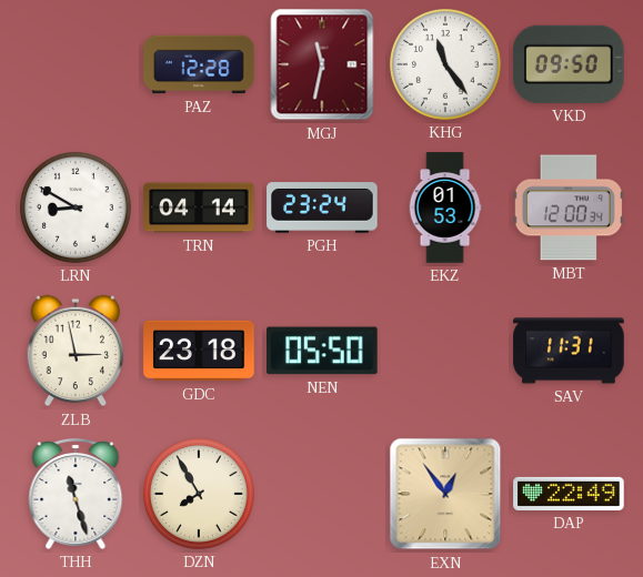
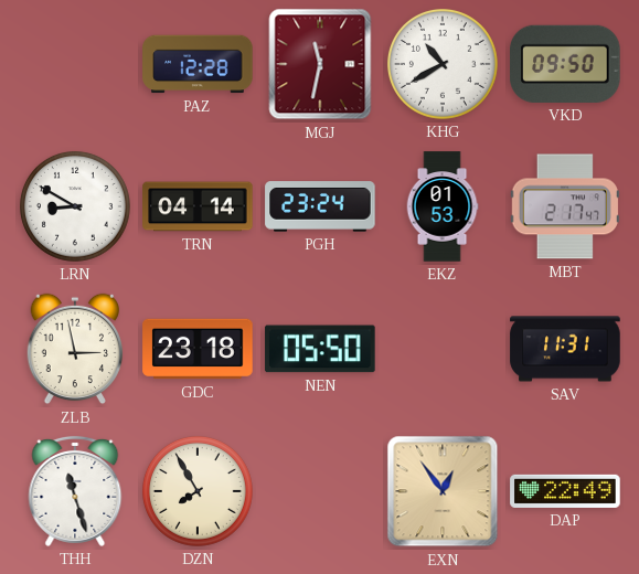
KHG: 11:24 -> 10:40 (443, 64)
MBT: 12:00 -> 2:17 (565, 206)
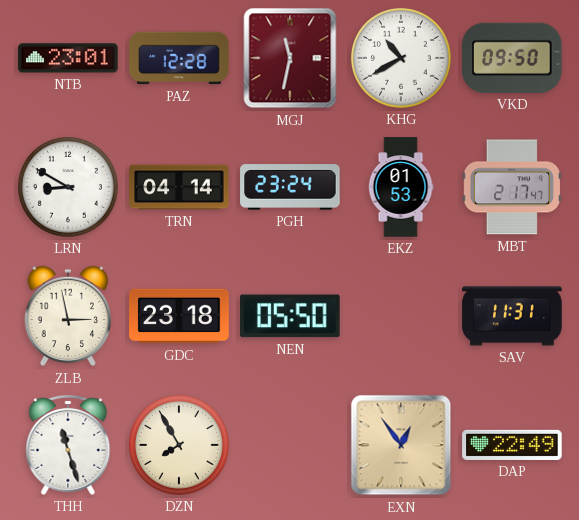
NTB: none -> 23:01 (68, 58)
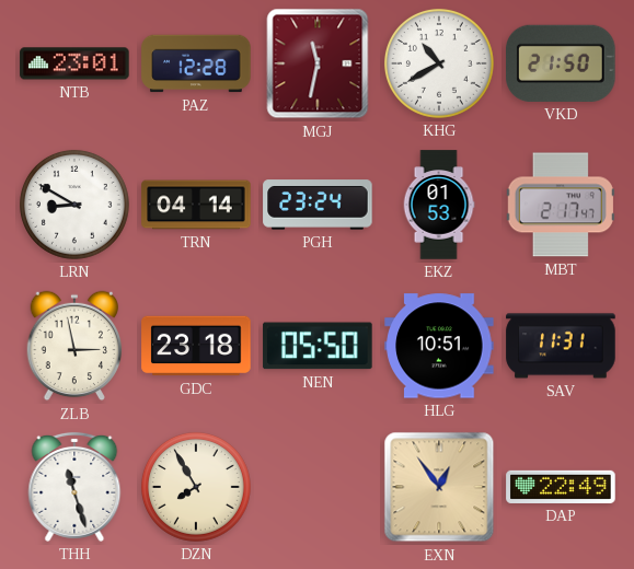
VKD: 09:50 -> 21:50 (561, 63)
HLG: none -> 10:51 (439, 346)
